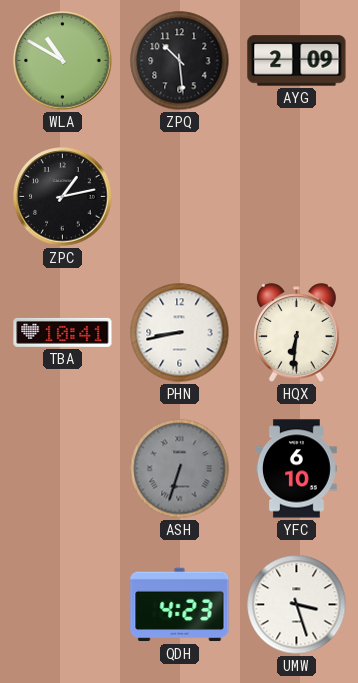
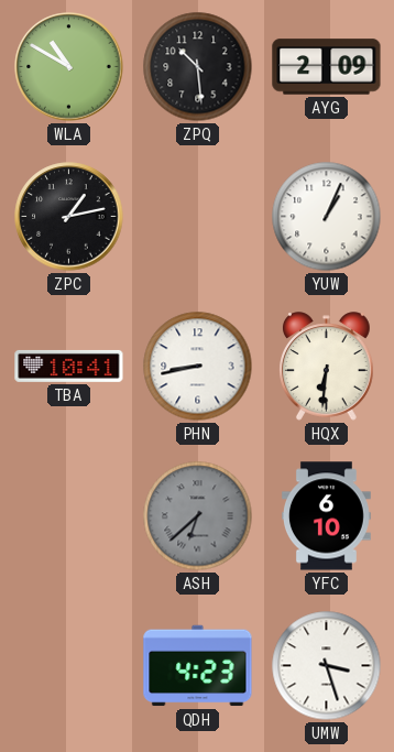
YUW: none -> 1:04 (327, 217)
ASH: 6:33 -> 6:38 (198, 516)
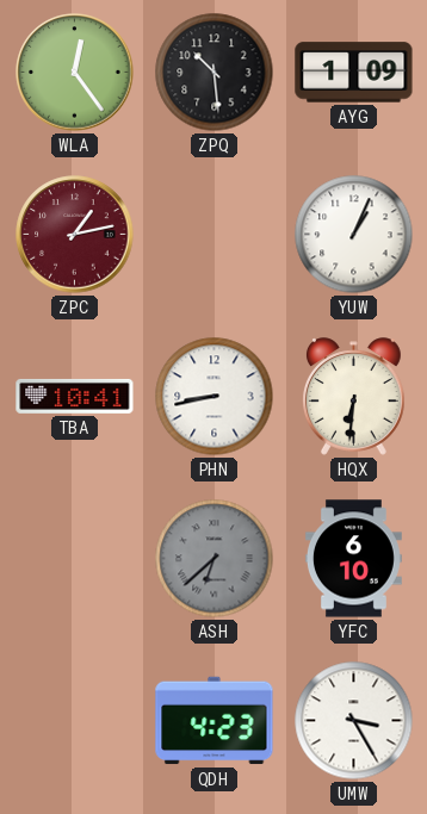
WLA: 10:50 -> 12:24 (75, 73)
AYG: 2:09 -> 1:09 (354, 73)
ZPC dial: black -> burgundy (75, 235)
UMW: 3:27 -> 3:25 (354, 721)
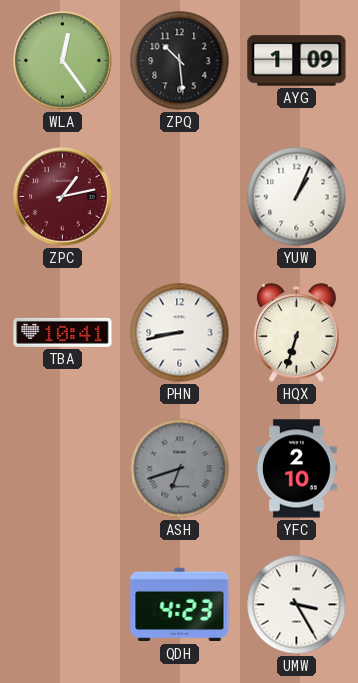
HQX: 6:31 -> 6:33 (297, 333)
ASH: 6:38 -> 6:42 (180, 469)
YFC: 6:10 -> 2:10 (296, 469)
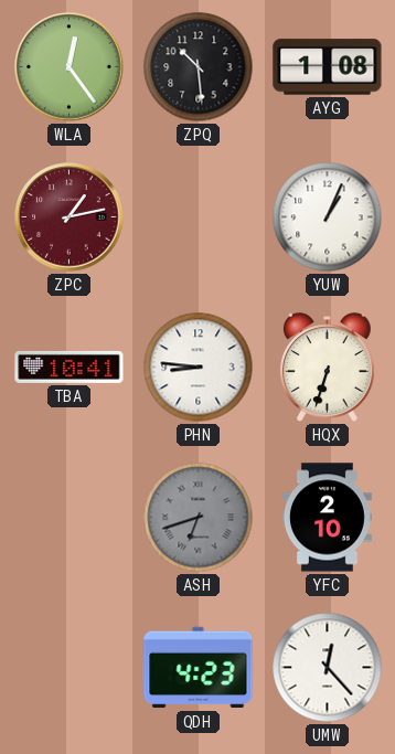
AYG: 1:09 -> 1:08 (328, 67)
PHN: 8:43 -> 8:46 (199, 368)
UMW: 3:25 -> 12:23 (328, 668)
